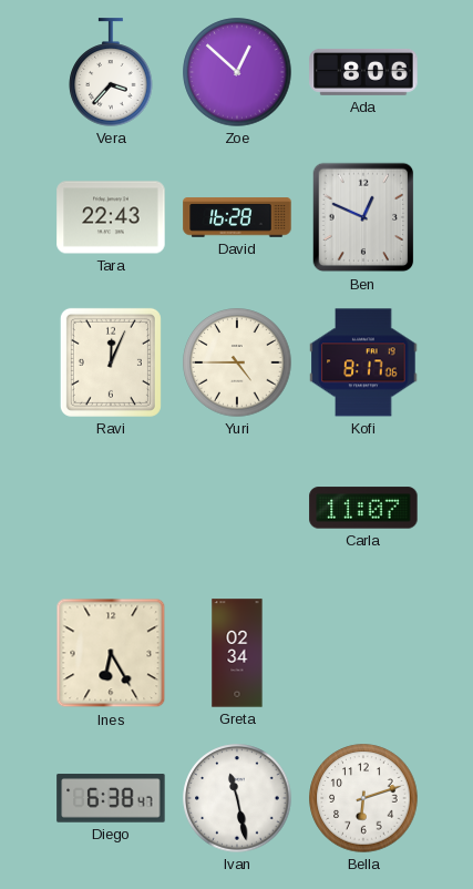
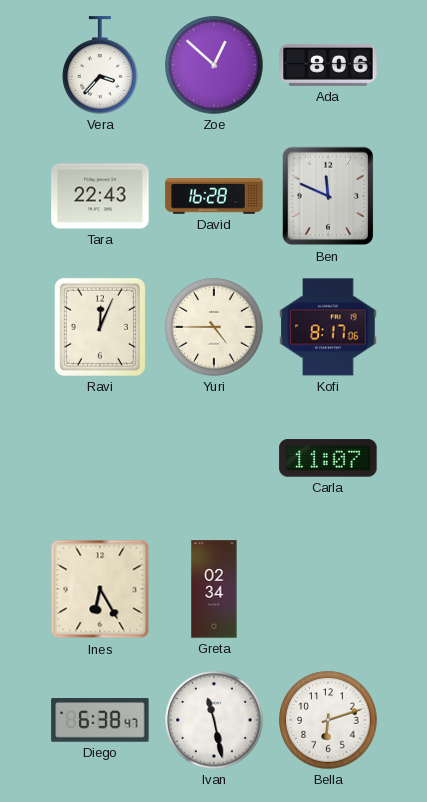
Ben: 12:49 -> 11:49 (328, 196)
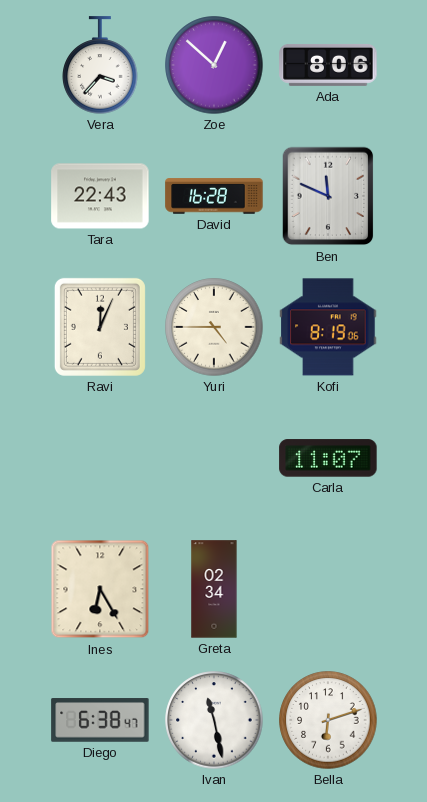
Kofi: 8:17 -> 8:19 (328, 327)
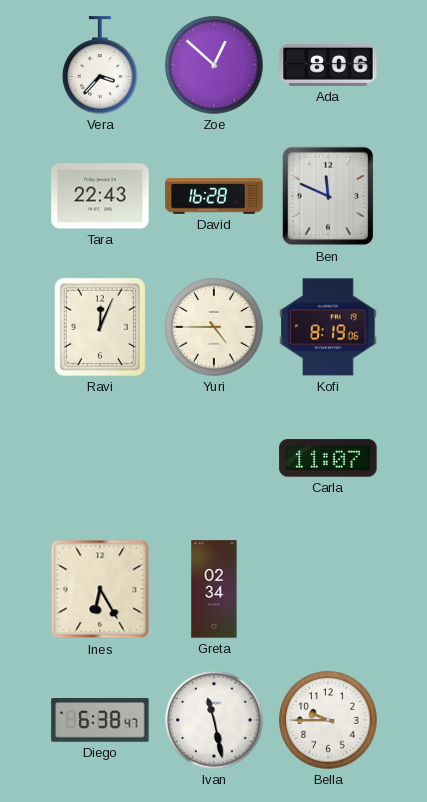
Bella: 6:12 -> 9:45 (328, 720)
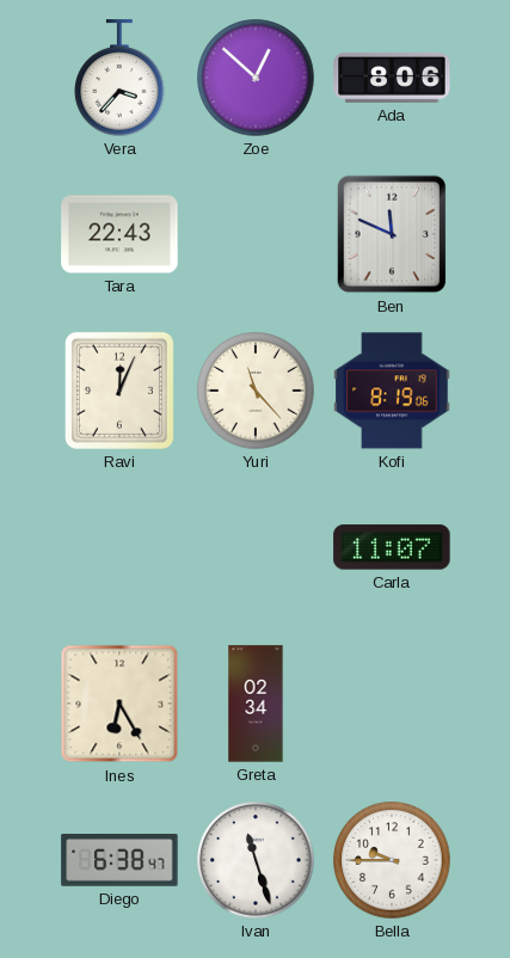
David: 16:28 -> none (214, 196)
Yuri: 4:45 -> 11:23 (256, 391)
Ivan: 11:28 -> 11:27 (256, 860)
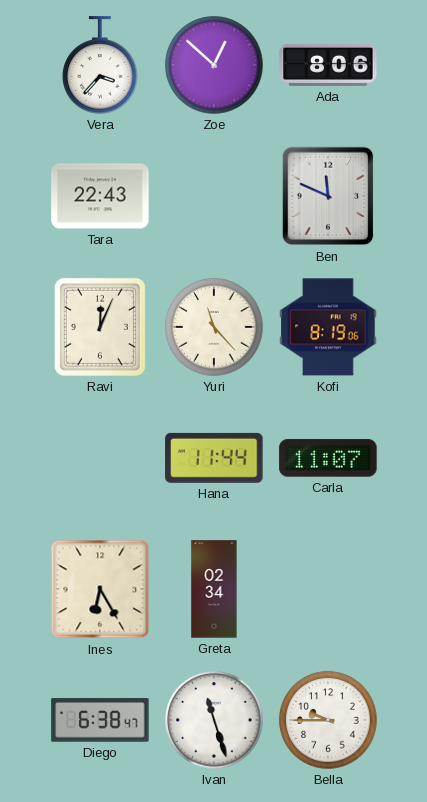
Hana: none -> 11:44 (214, 458)
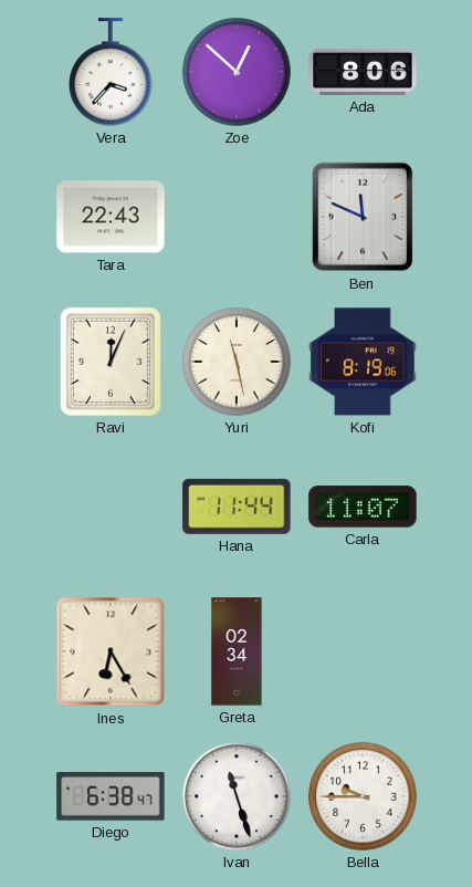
Yuri: 11:23 -> 11:28 (237, 362)
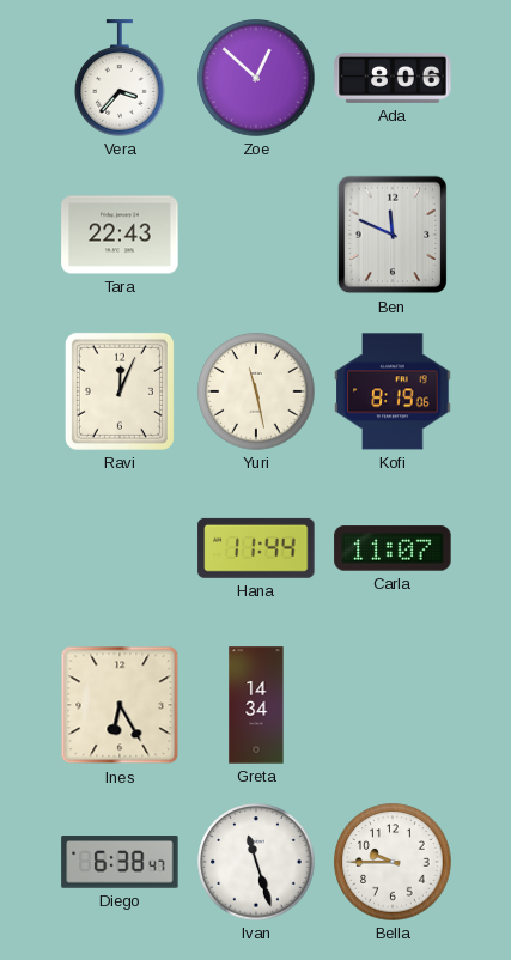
Greta: 02:34 -> 14:34 (256, 705)
